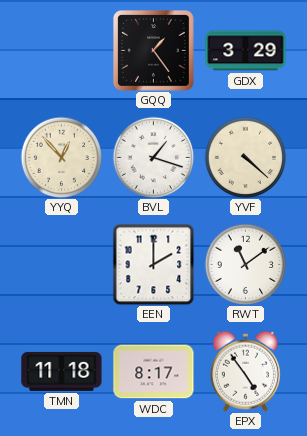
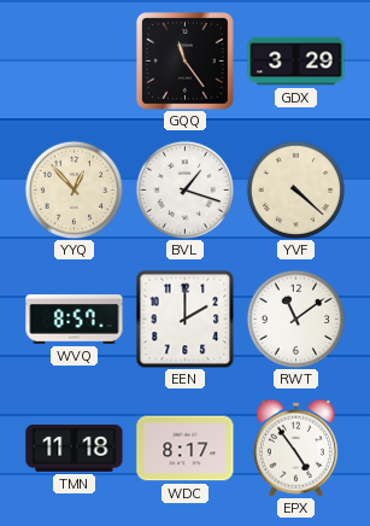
GQQ: 1:24 -> 11:24 (186, 62)
WVQ: none -> 8:57 (75, 320)
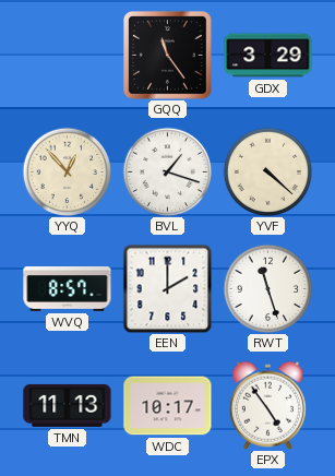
RWT: 11:09 -> 11:27 (267, 288)
TMN: 11:18 -> 11:13 (68, 405)
WDC: 8:17 -> 10:17 (168, 406)
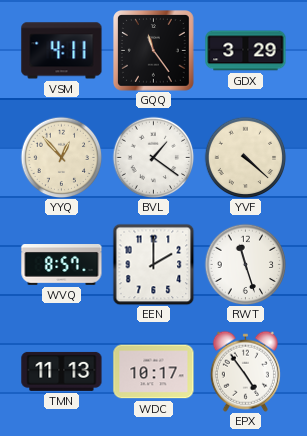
VSM: none -> 4:11 (62, 51)
BVL: 1:18 -> 1:21 (153, 157)
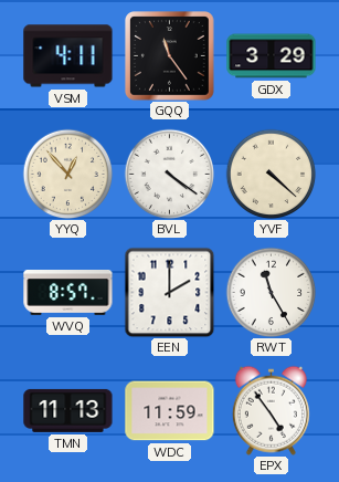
BVL: 1:21 -> 4:21 (169, 174)
RWT: 11:27 -> 11:25 (271, 292)
WDC: 10:17 -> 11:59 (170, 411)
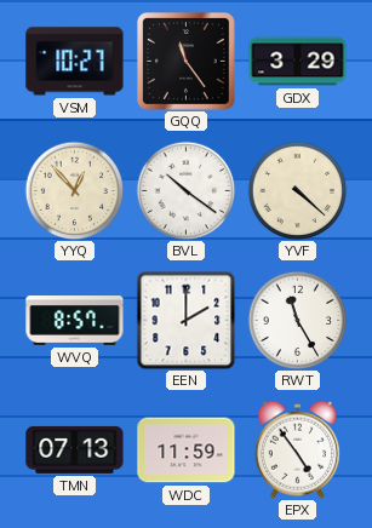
VSM: 4:11 -> 10:27 (75, 62)
BVL: 4:21 -> 10:21 (185, 190)
TMN: 11:13 -> 07:13 (75, 449)
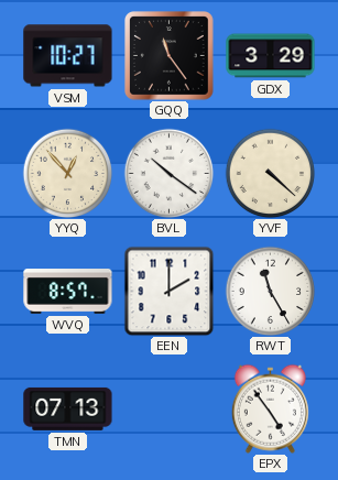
WDC: 11:59 -> none (187, 450)
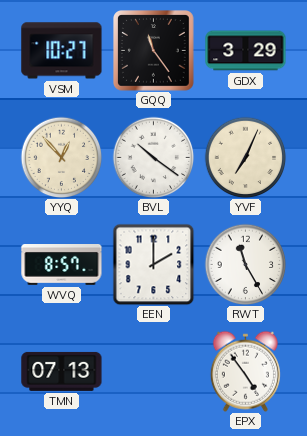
YVF: 4:22 -> 7:04 (245, 157)
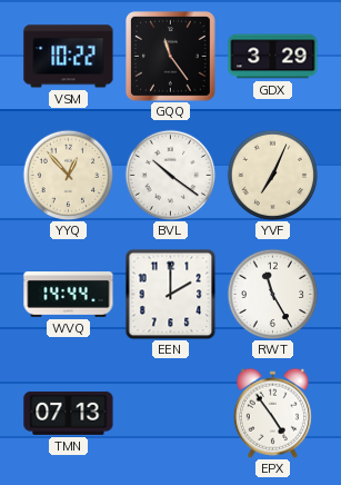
VSM: 10:27 -> 10:22 (69, 57)
WVQ: 8:57 -> 14:44 (69, 295)
